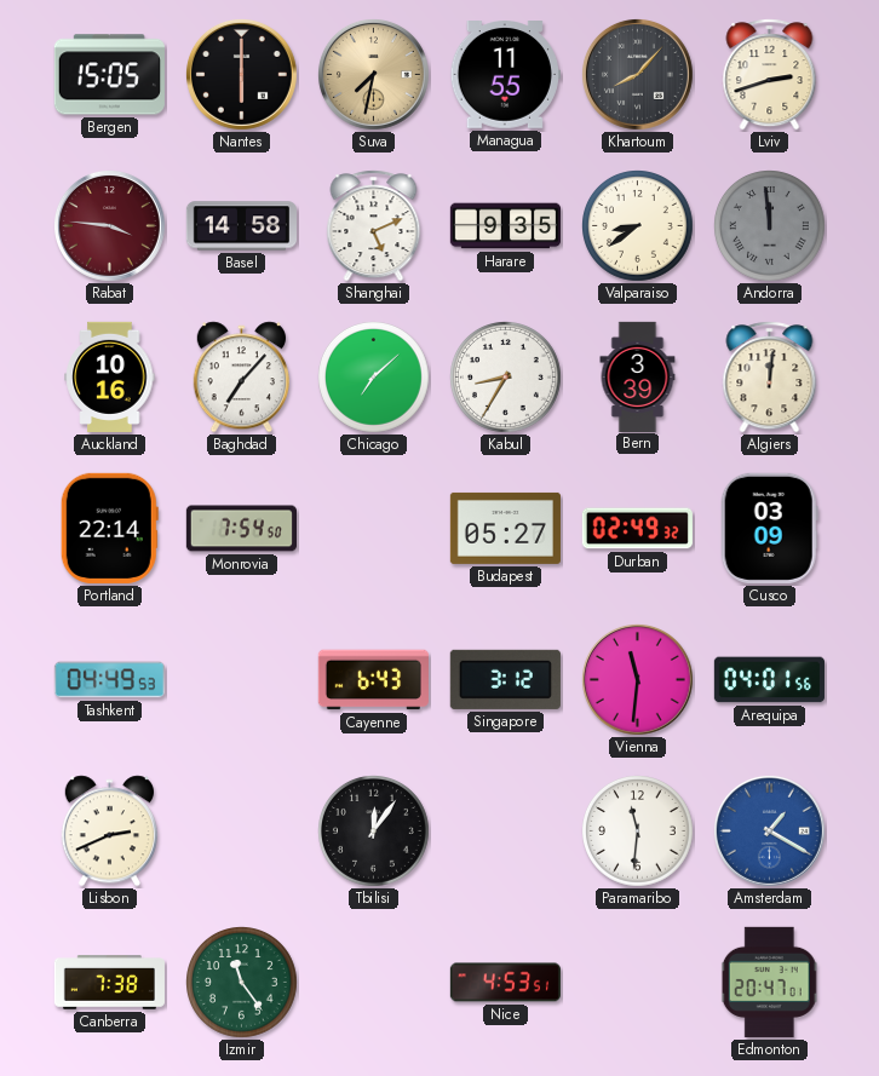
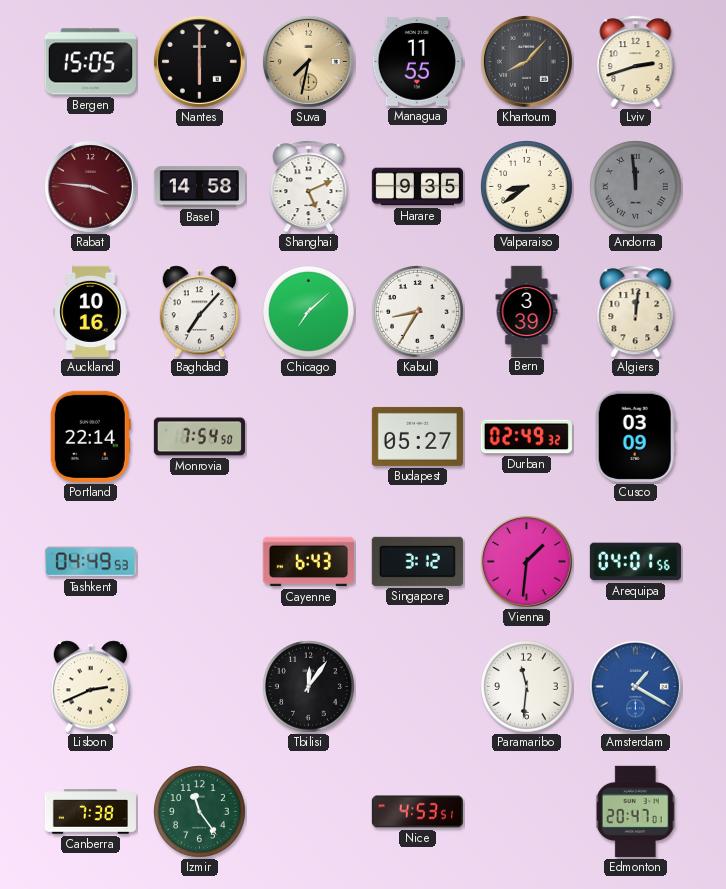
Vienna: 11:31 -> 1:31 (526, 561)
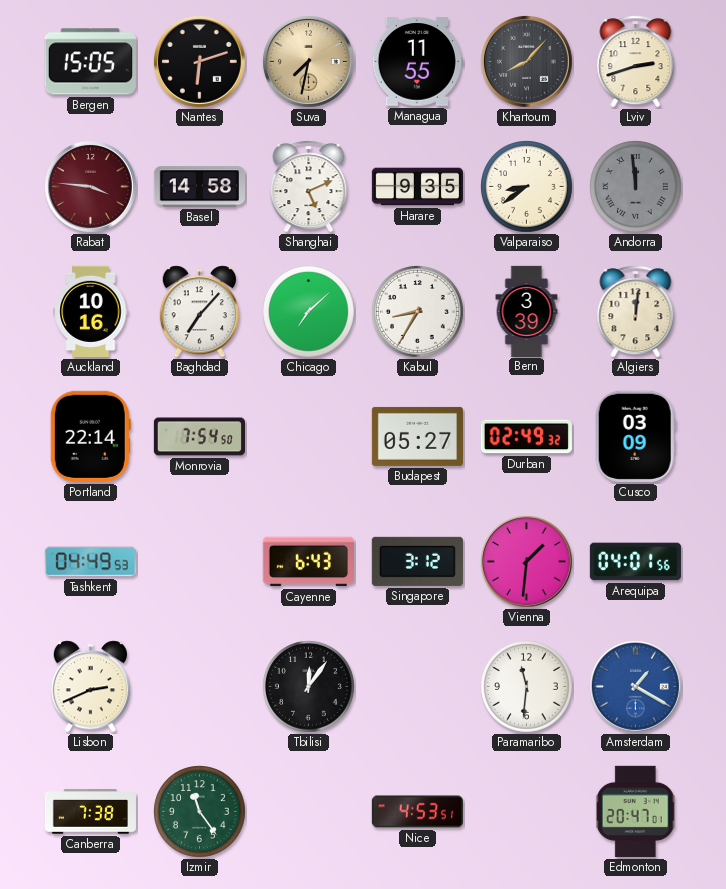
Nantes: 6:00 -> 6:12 (199, 61)
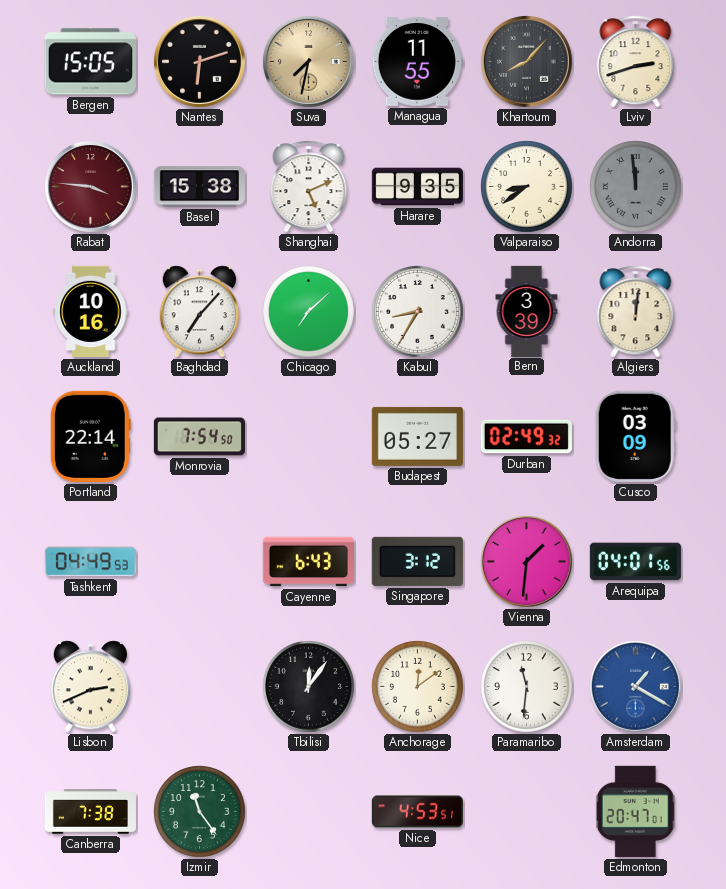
Basel: 14:58 -> 15:38 (199, 187)
Anchorage: none -> 12:09 (418, 687)
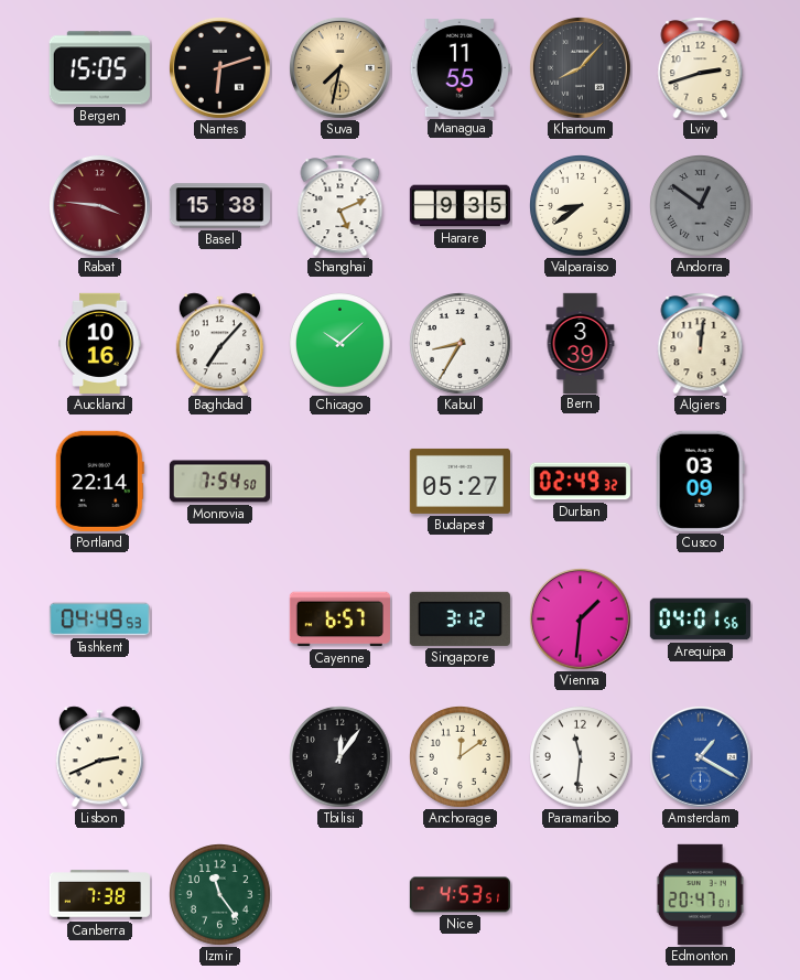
Andorra: 11:59 -> 12:51 (701, 206)
Chicago: 7:08 -> 10:08 (340, 344)
Cayenne: 6:43 -> 6:57 (339, 620)
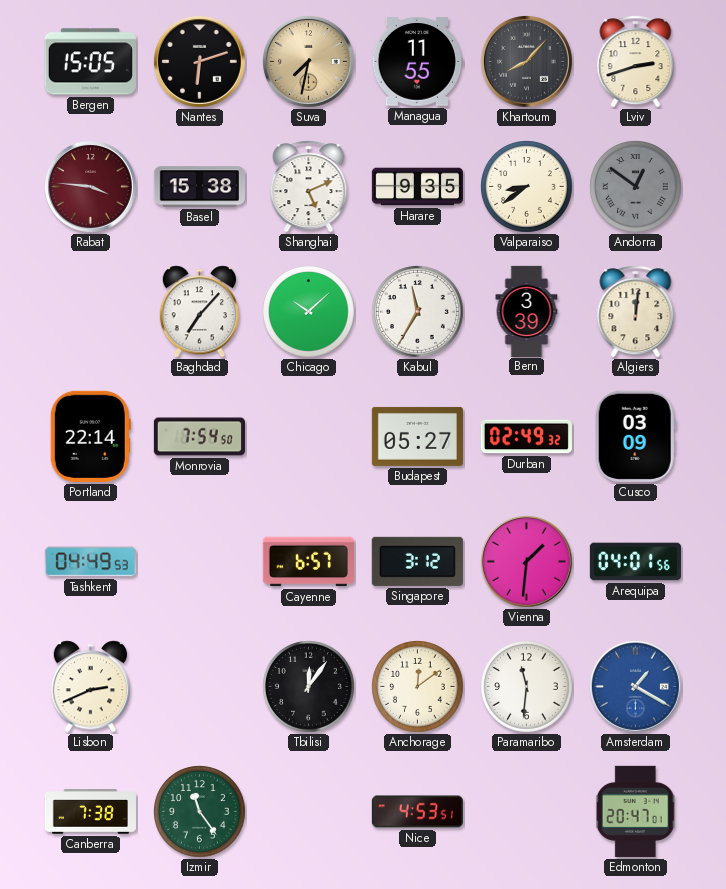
Auckland: 10:16 -> none (100, 343)
Kabul: 8:35 -> 11:35 (418, 312)
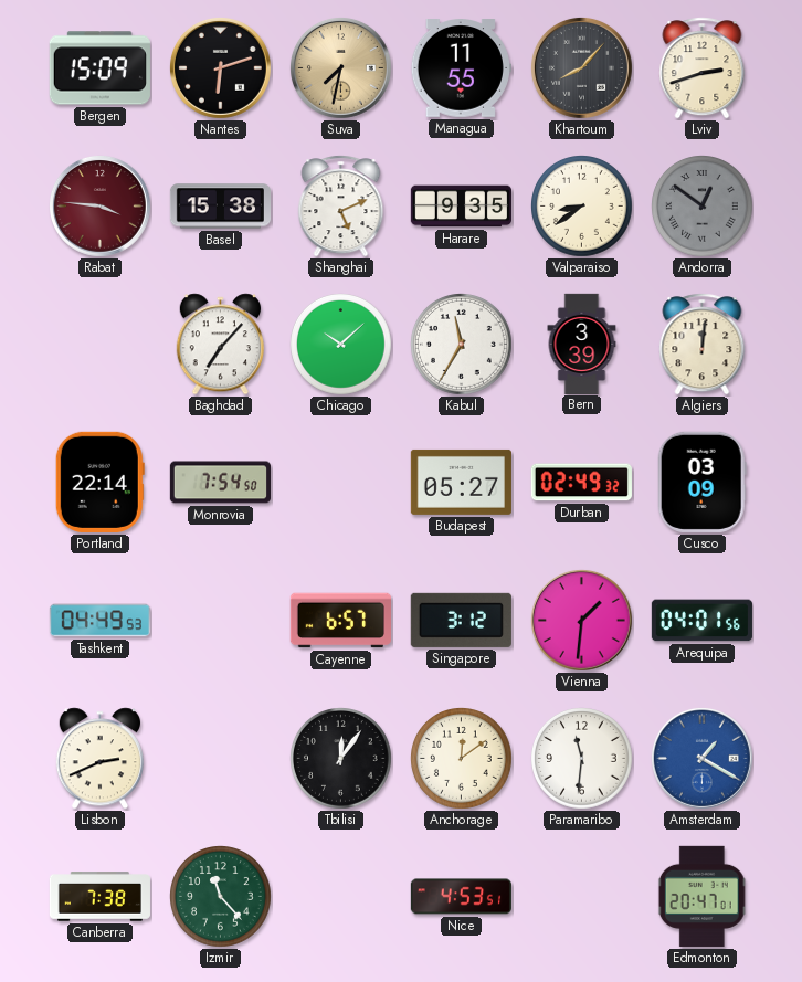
Bergen: 15:05 -> 15:09 (99, 68)
Izmir: 11:24 -> 11:23 (221, 897)
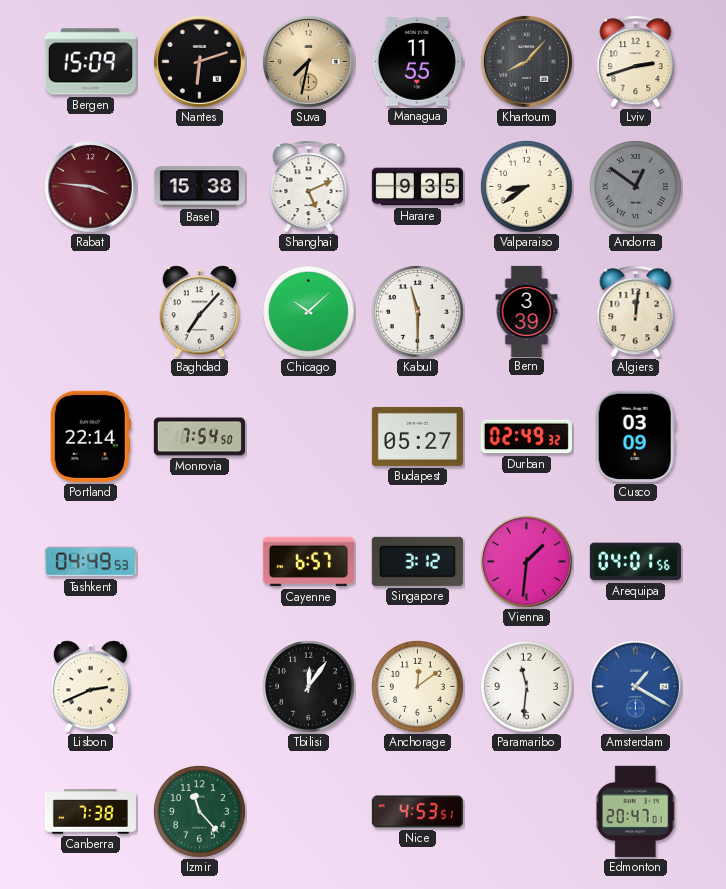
Kabul: 11:35 -> 11:30 (418, 312)
